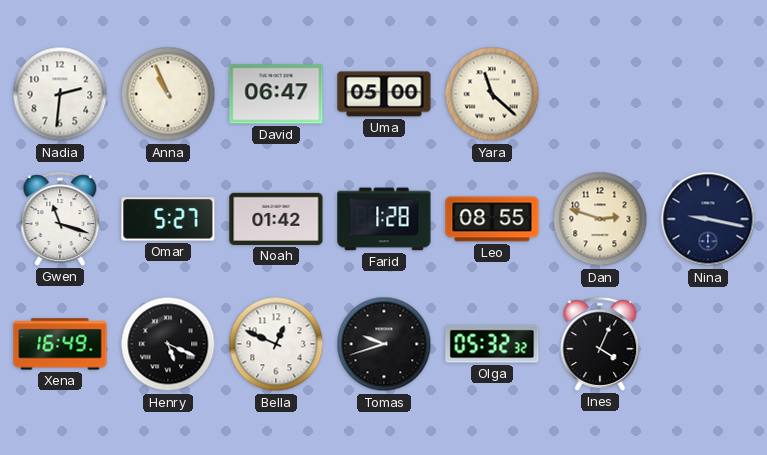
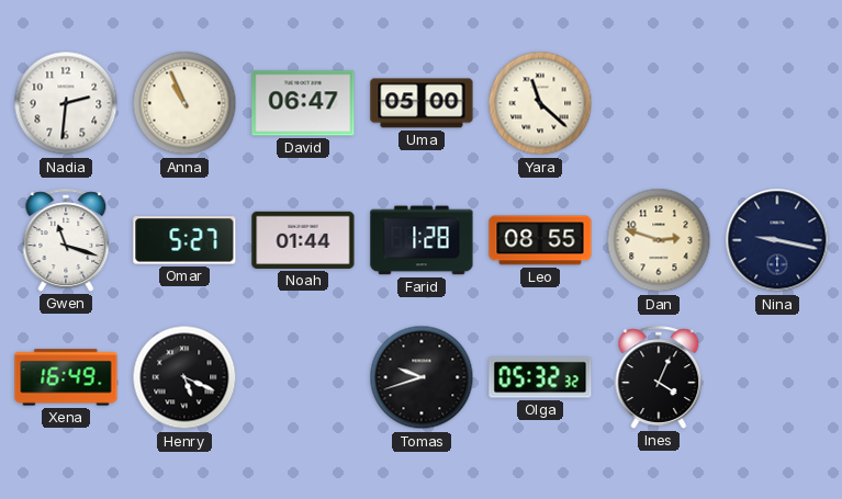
Noah: 01:42 -> 01:44 (303, 240)
Bella: 12:49 -> none (276, 344)
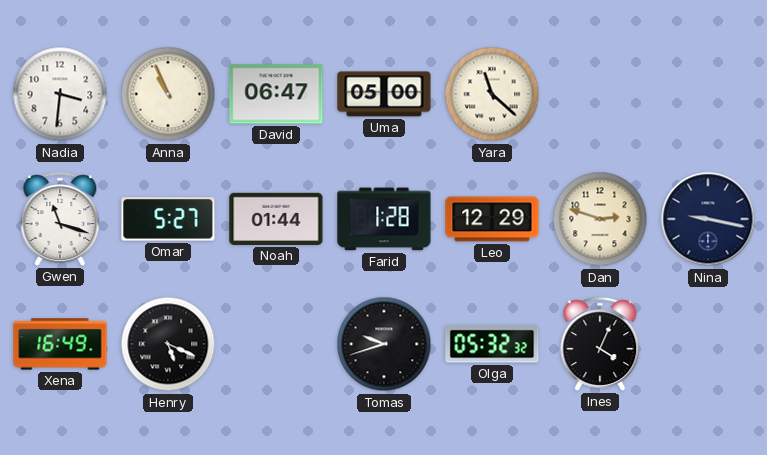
Nadia: 2:31 -> 3:31 (60, 94)
Leo: 08:55 -> 12:29 (492, 219)
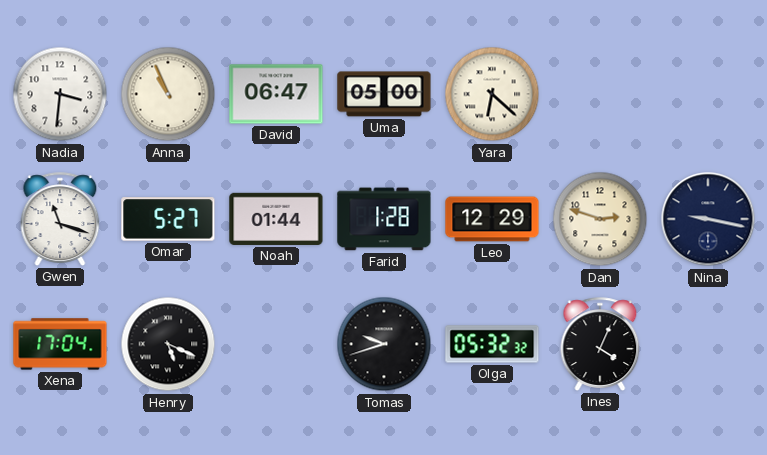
Yara: 11:22 -> 6:22 (492, 94)
Xena: 16:49 -> 17:04 (60, 344)
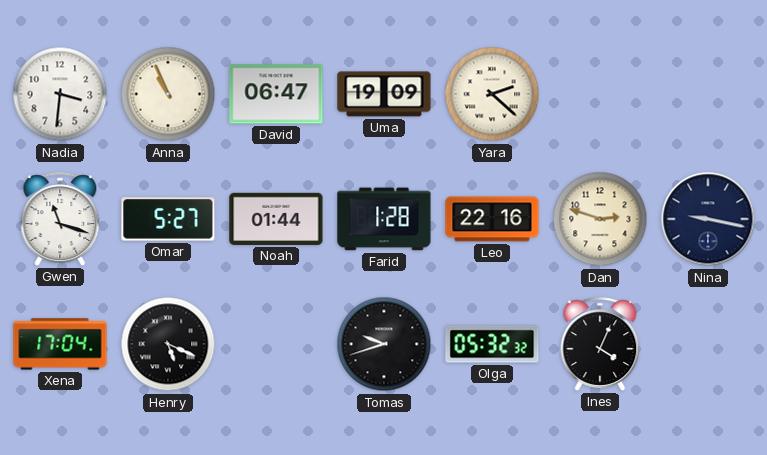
Uma: 05:00 -> 19:09 (384, 94)
Yara: 6:22 -> 2:22 (492, 94)
Leo: 12:29 -> 22:16 (492, 219)
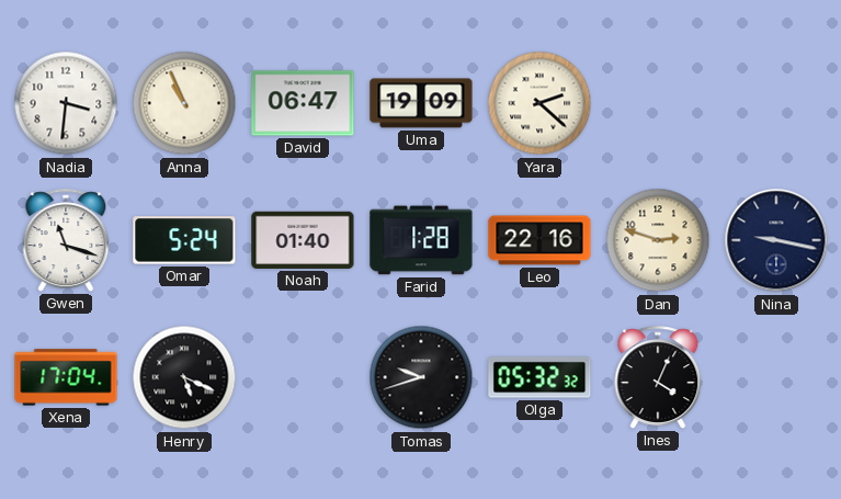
Omar: 5:27 -> 5:24 (184, 240)
Noah: 01:44 -> 01:40 (303, 240)
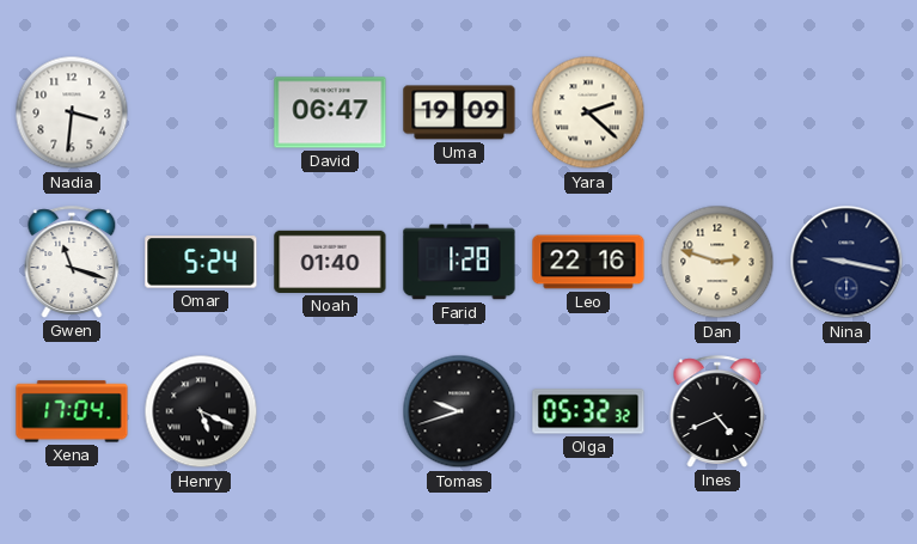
Anna: 10:56 -> none (184, 103)
Ines: 4:04 -> 4:41 (717, 411)
